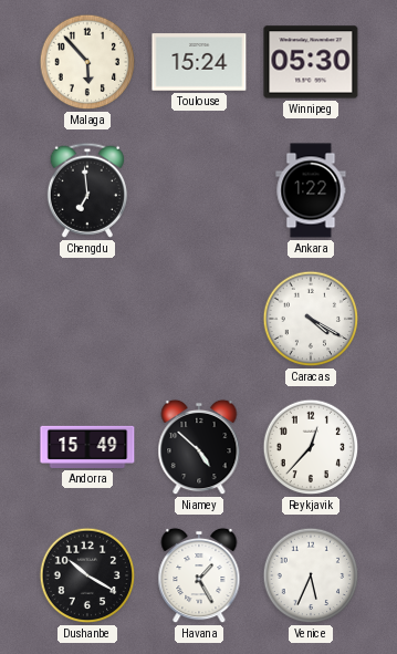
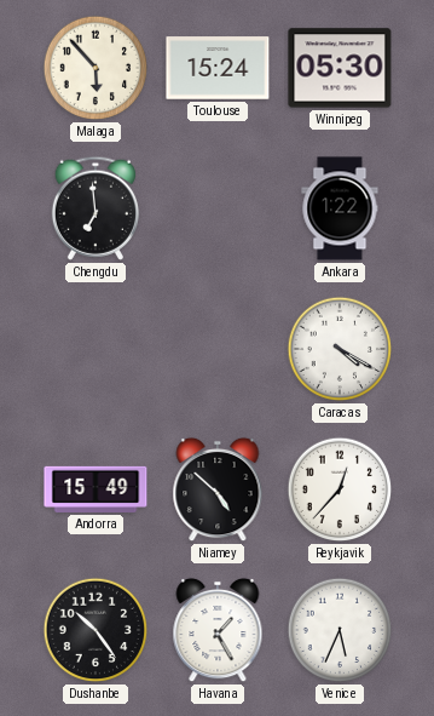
Dushanbe: 10:20 -> 10:24 (96, 630)
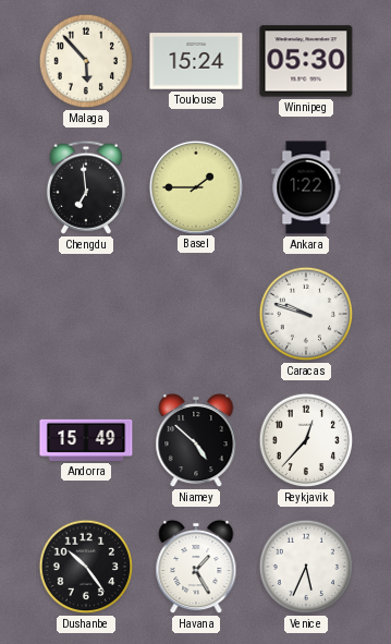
Basel: none -> 1:45 (195, 186)
Caracas: 4:20 -> 9:48 (306, 314)
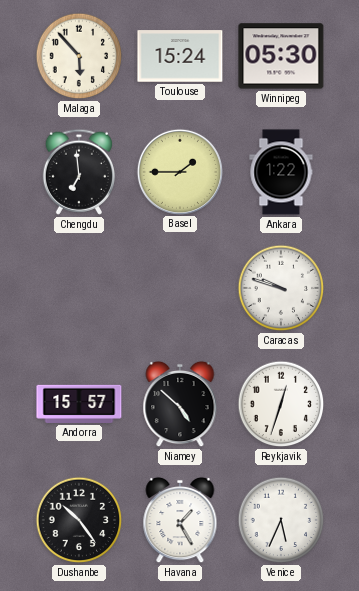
Andorra: 15:49 -> 15:57 (79, 404)
Reykjavik: 12:37 -> 12:33 (281, 404)
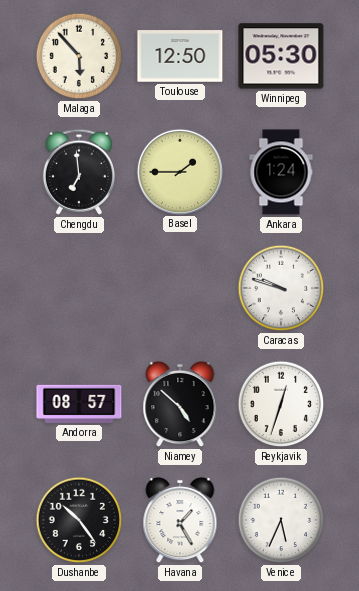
Toulouse: 15:24 -> 12:50 (180, 56)
Ankara: 1:22 -> 1:24 (281, 172)
Andorra: 15:57 -> 08:57 (79, 404)
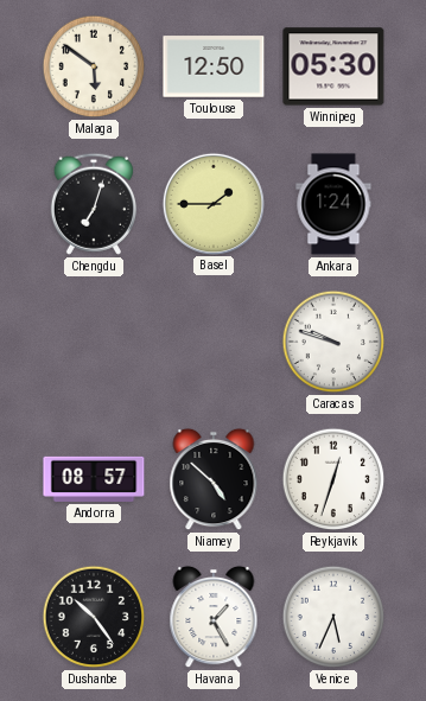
Malaga: 5:53 -> 5:51 (94, 66)
Chengdu: 6:59 -> 7:03 (94, 204)
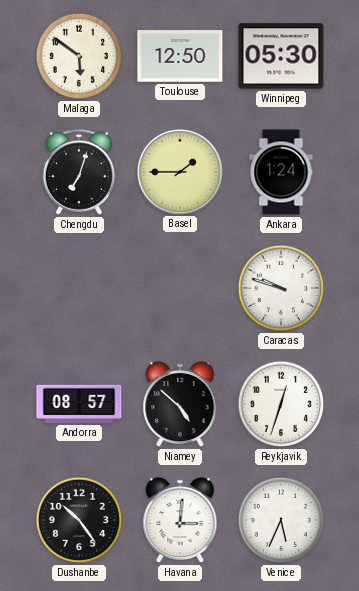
Havana: 1:25 -> 3:01 (180, 520)
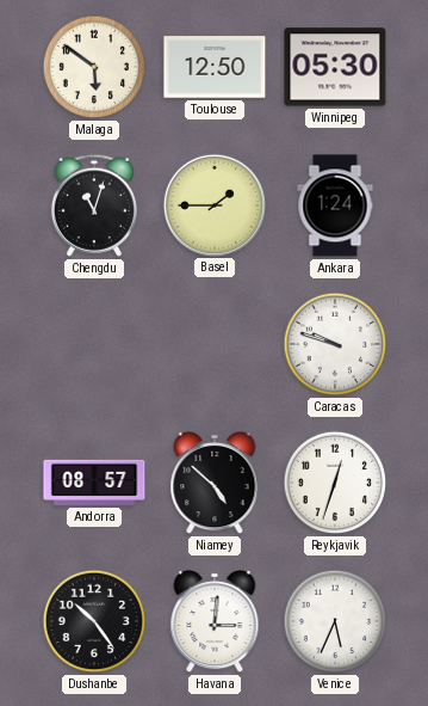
Chengdu: 7:03 -> 11:03 (94, 205)
